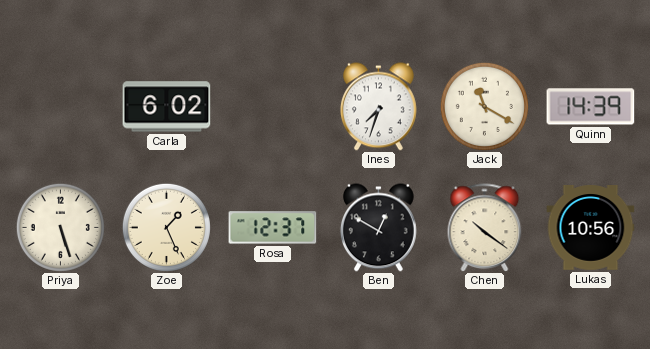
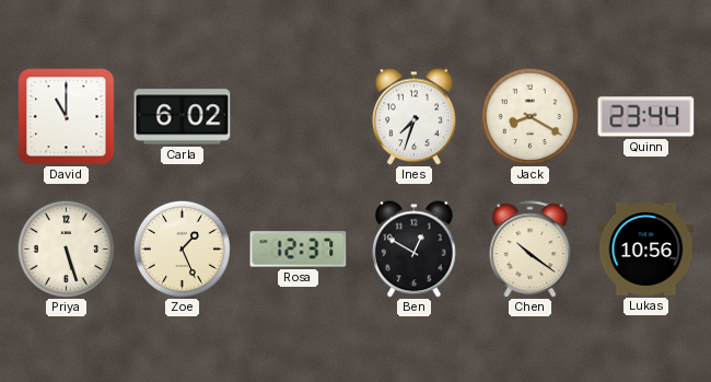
David: none -> 11:00 (67, 117)
Jack: 11:20 -> 8:20 (529, 116)
Quinn: 14:39 -> 23:44 (646, 117)
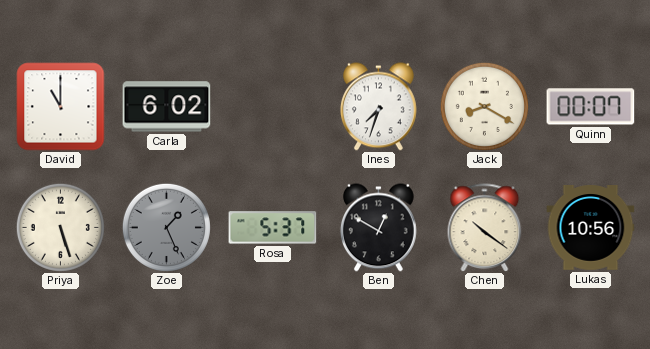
Quinn: 23:44 -> 00:07 (591, 107)
Zoe dial: cream -> grey (166, 227)
Rosa: 12:37 -> 5:37 (273, 228)
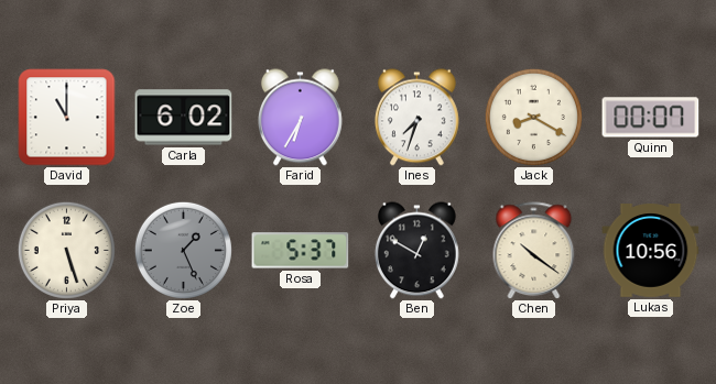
Farid: none -> 6:35 (300, 118)
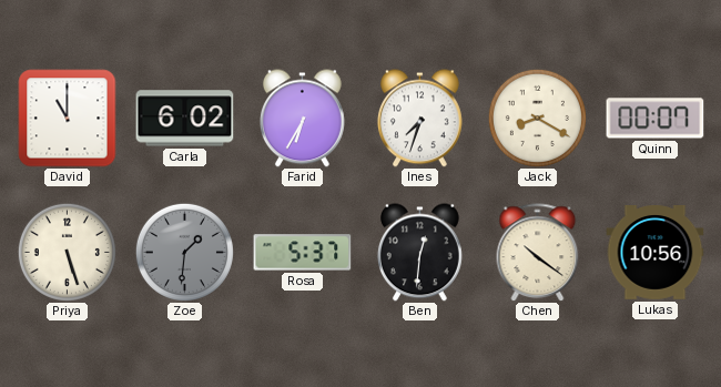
Zoe: 1:26 -> 1:31 (184, 252)
Ben: 12:50 -> 12:31 (419, 253)
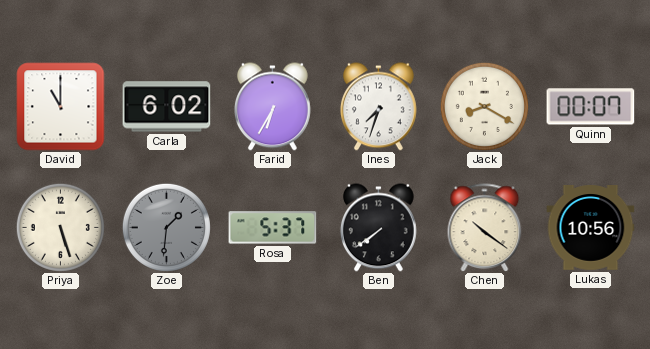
Ben: 12:31 -> 7:39 (378, 228)
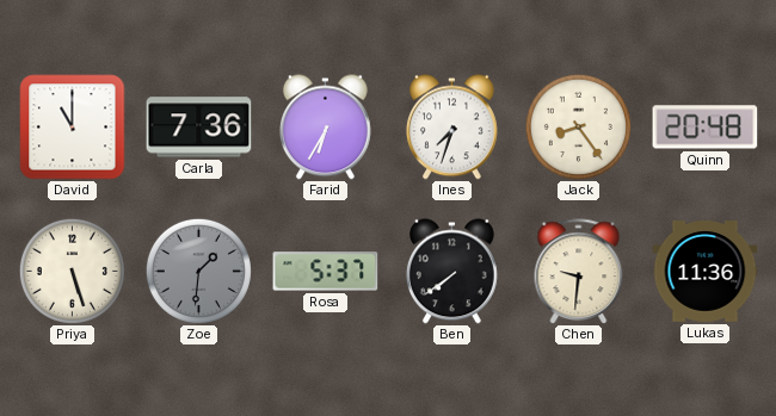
Carla: 6:02 -> 7:36 (199, 128)
Jack: 8:20 -> 8:24 (578, 126)
Quinn: 00:07 -> 20:48 (706, 128)
Chen: 10:21 -> 9:31 (579, 272)
Lukas: 10:56 -> 11:36 (706, 272)
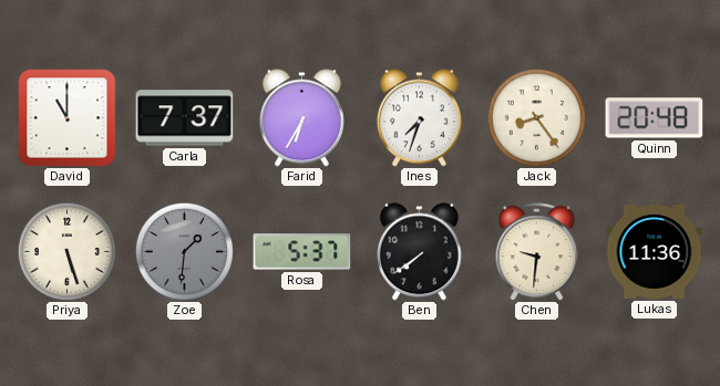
Carla: 7:36 -> 7:37 (185, 118)
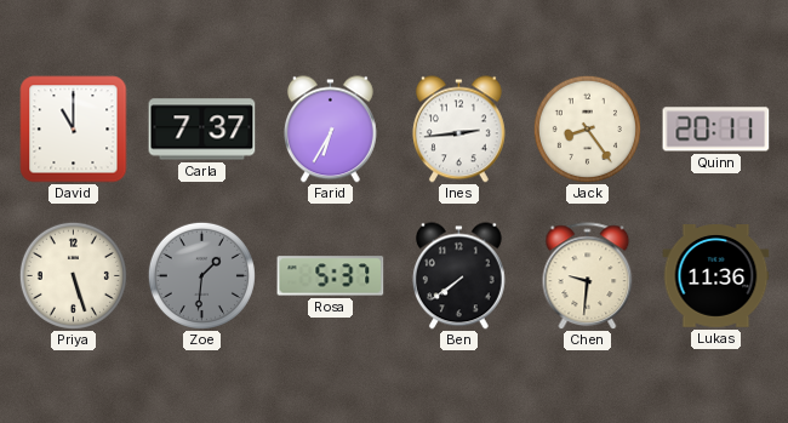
Ines: 7:33 -> 2:44 (458, 130)
Quinn: 20:48 -> 20:11 (716, 130)
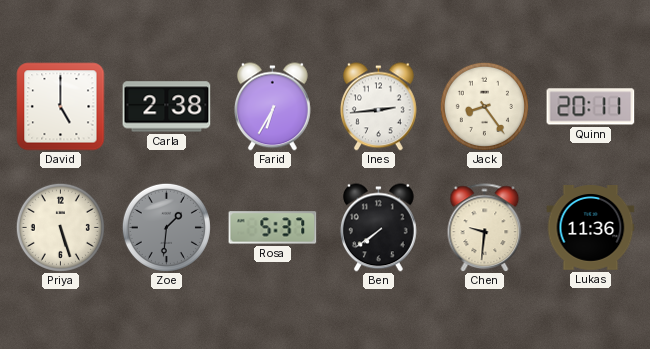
David: 11:00 -> 5:00 (61, 107)
Carla: 7:37 -> 2:38 (167, 107)
